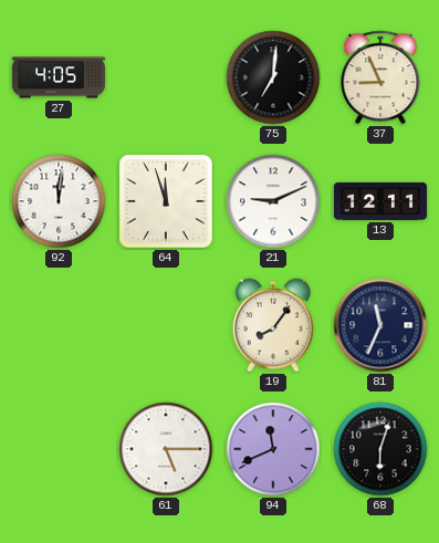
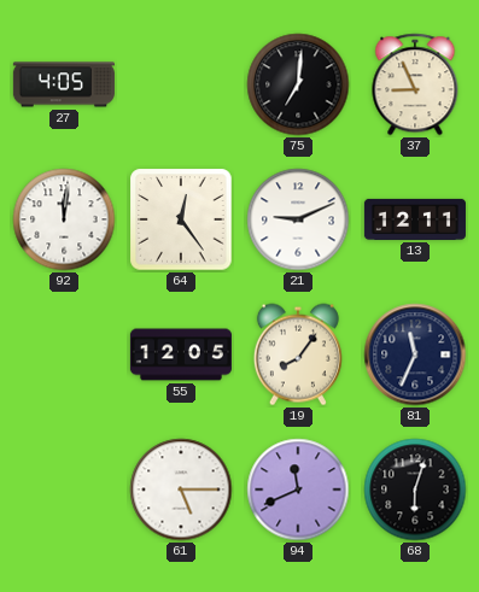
64: 11:57 -> 12:24 (181, 219)
55: none -> 12:05 (181, 354)
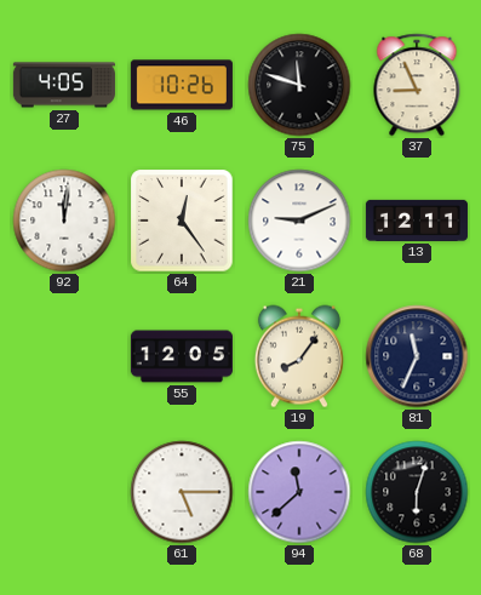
46: none -> 10:26 (182, 85)
75: 7:01 -> 11:48 (299, 85)
94: 11:41 -> 11:38 (299, 492)
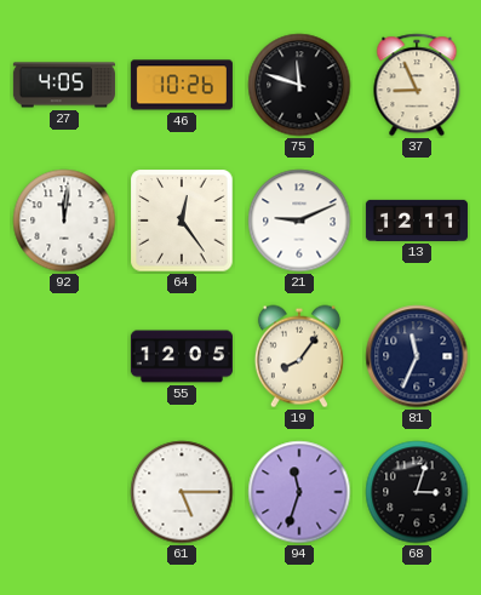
94: 11:38 -> 11:33 (299, 492)
68: 6:03 -> 3:03 (417, 492)
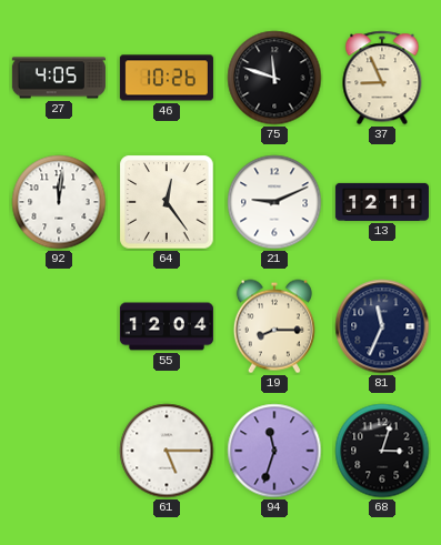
55: 12:05 -> 12:04 (167, 326)
19: 8:06 -> 8:15 (274, 326)
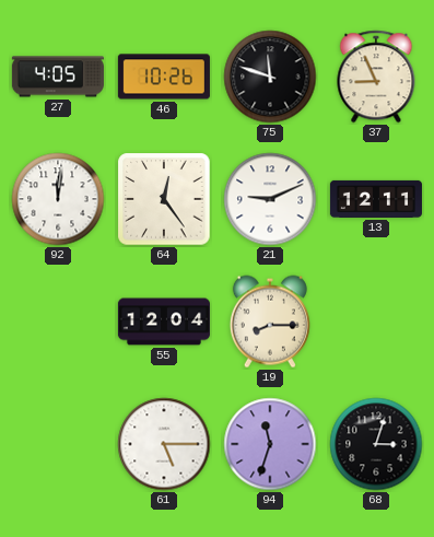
81: 11:34 -> none (382, 326)
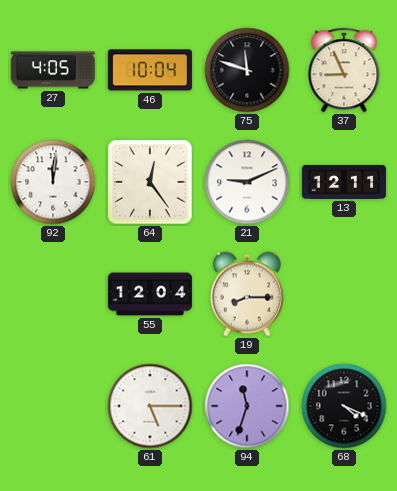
46: 10:26 -> 10:04 (150, 70)
68: 3:03 -> 4:19 (344, 406)
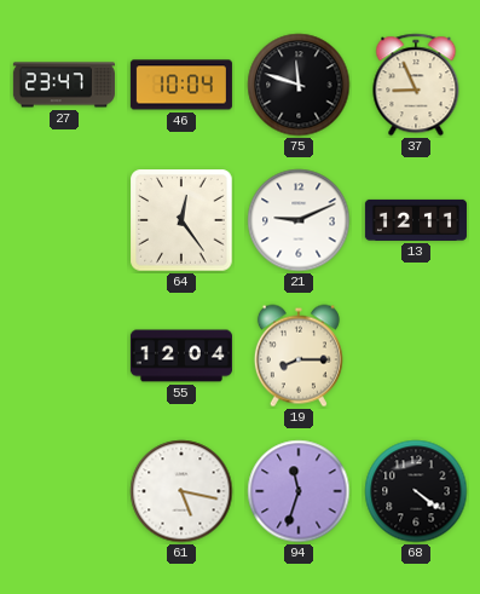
27: 4:05 -> 23:47 (64, 85)
92: 12:01 -> none (53, 182)
61: 5:15 -> 5:17 (181, 491)
68: 4:19 -> 4:21 (416, 491)
